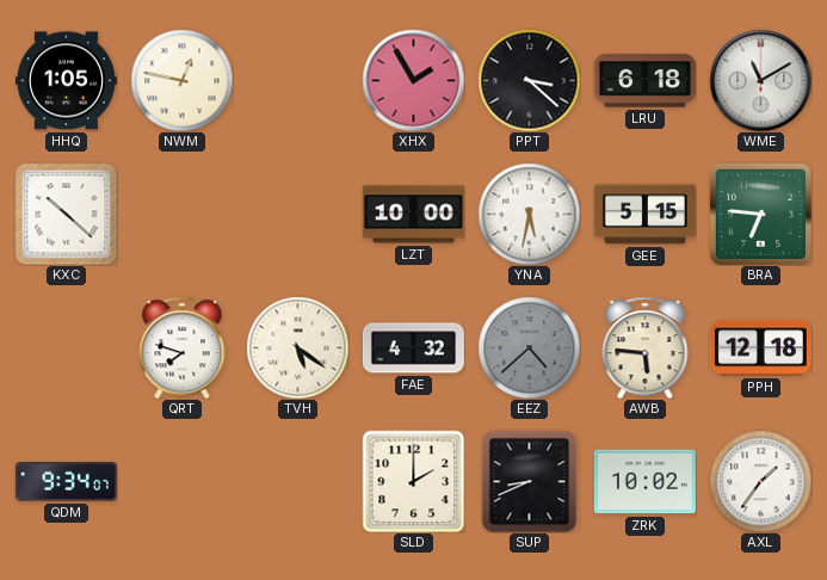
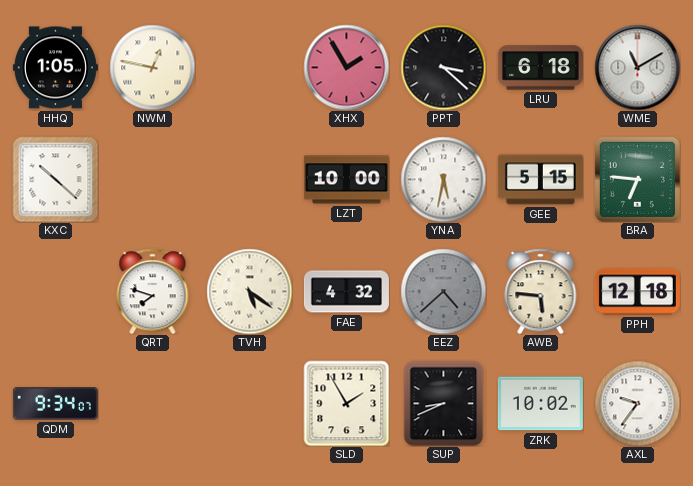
SLD: 2:00 -> 1:55 (346, 403)
AXL: 1:36 -> 9:36 (637, 403)
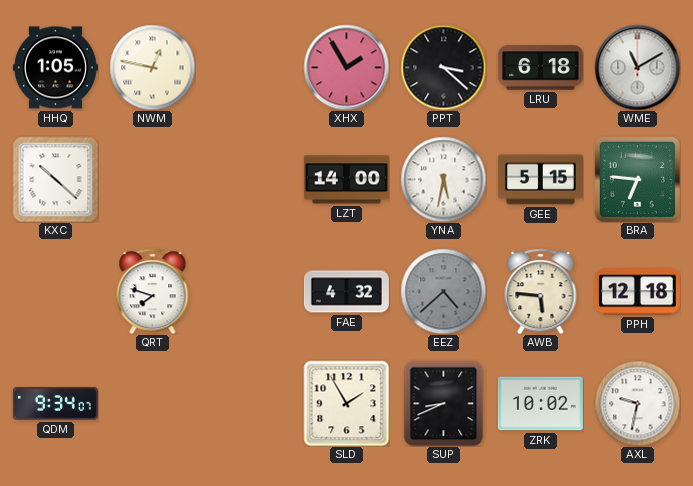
LZT: 10:00 -> 14:00 (346, 180)
TVH: 5:21 -> none (249, 291)
AXL: 9:36 -> 9:32 (637, 403)
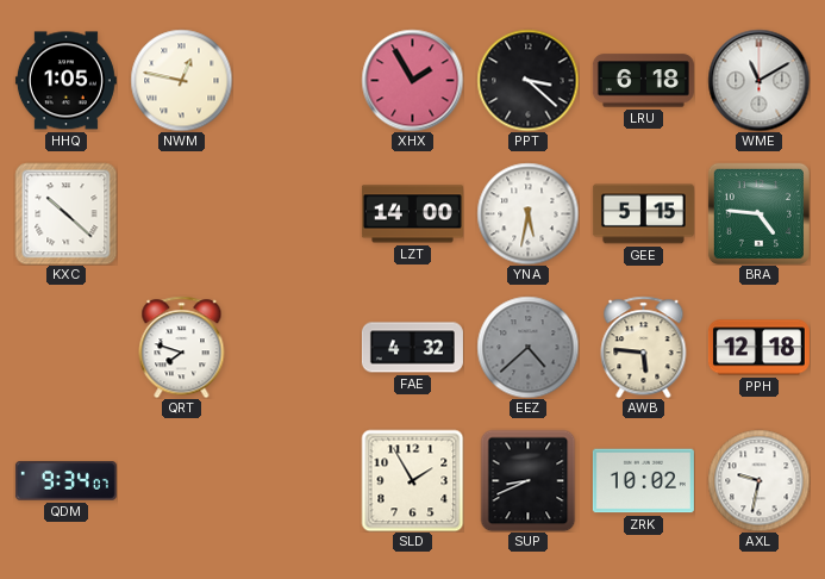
BRA: 6:46 -> 4:46 (758, 213)
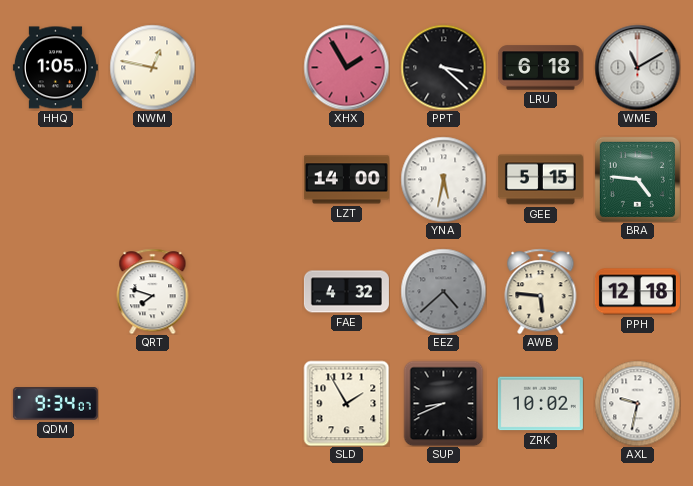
KXC: 10:22 -> none (65, 213)
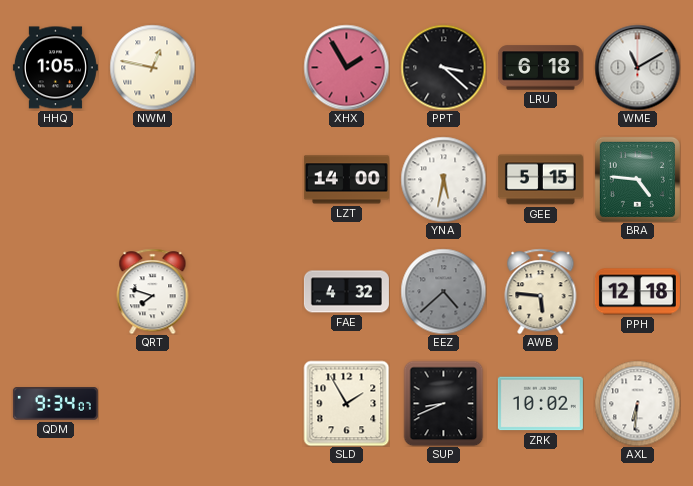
AXL: 9:32 -> 6:31 (637, 403)
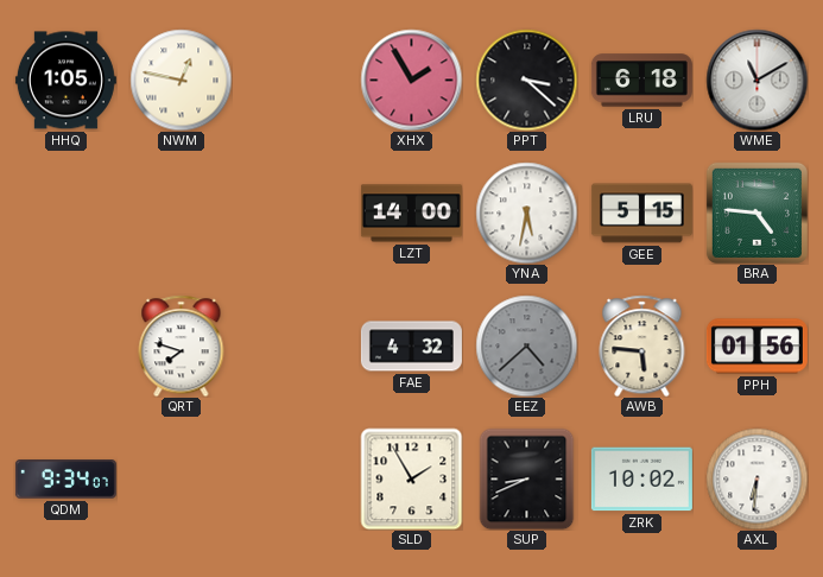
PPH: 12:18 -> 01:56 (756, 347)
